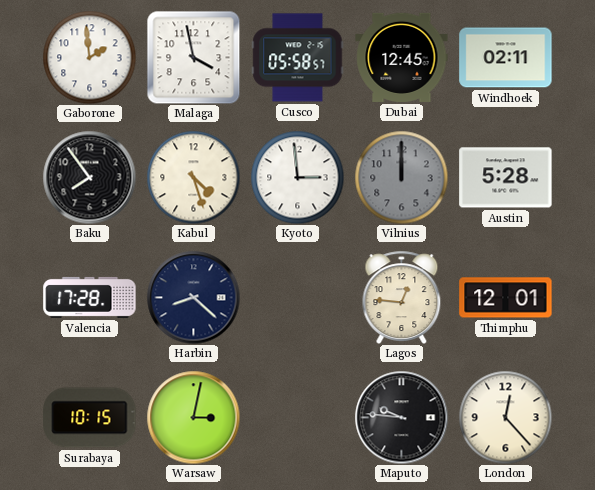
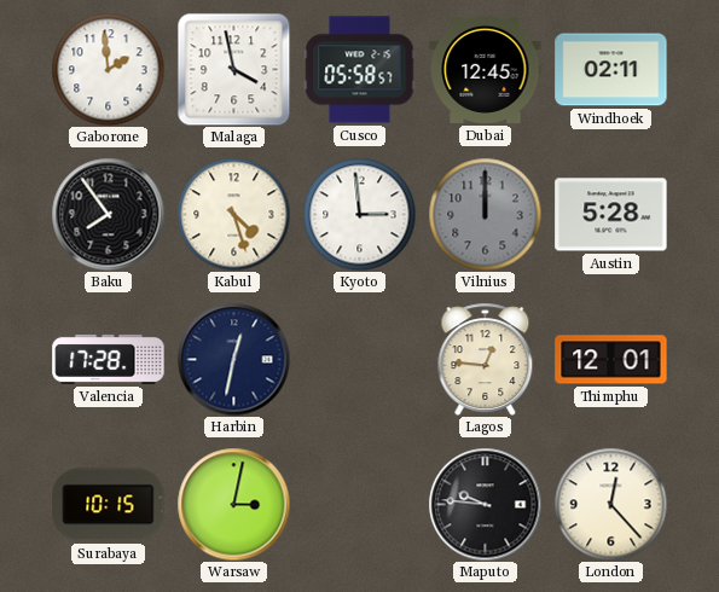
Harbin: 8:22 -> 12:32 (233, 359)
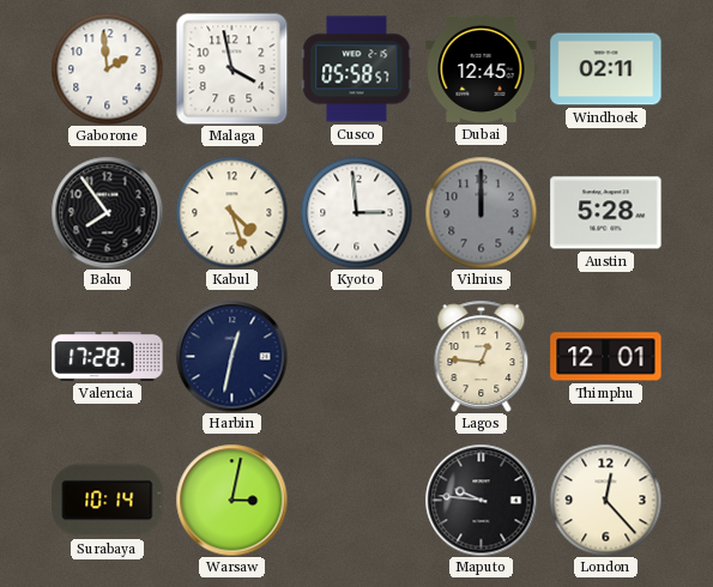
Surabaya: 10:15 -> 10:14 (108, 501)
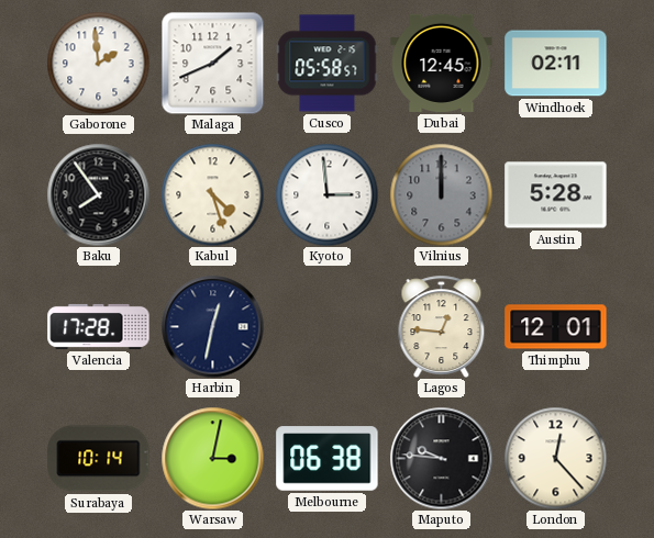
Malaga: 3:58 -> 1:41 (212, 63)
Melbourne: none -> 06:38 (328, 459)
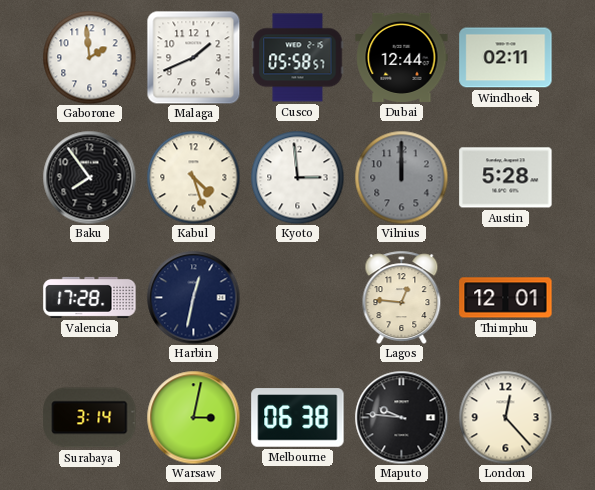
Dubai: 12:45 -> 12:44 (402, 57)
Surabaya: 10:14 -> 3:14 (90, 418)
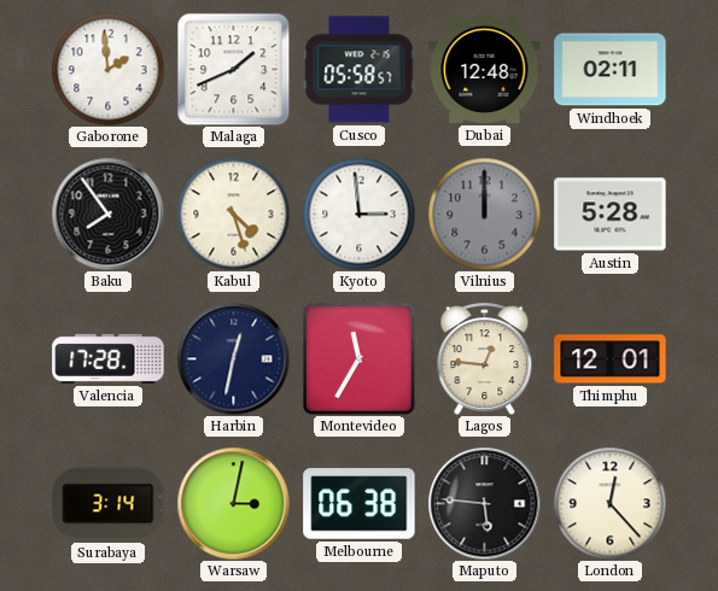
Dubai: 12:44 -> 12:48 (485, 69)
Montevideo: none -> 11:35 (360, 359)
Maputo: 9:46 -> 5:46 (484, 503)
